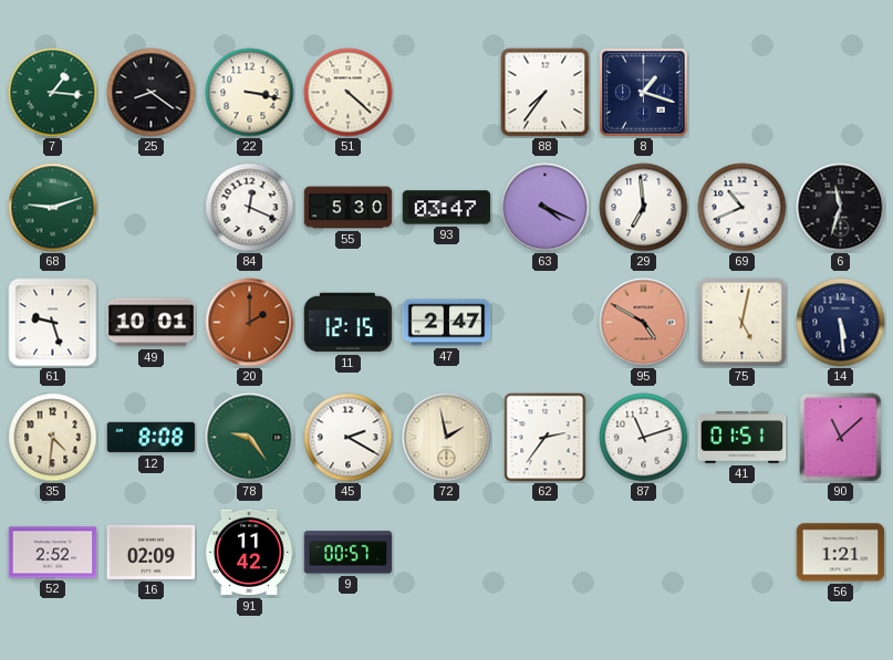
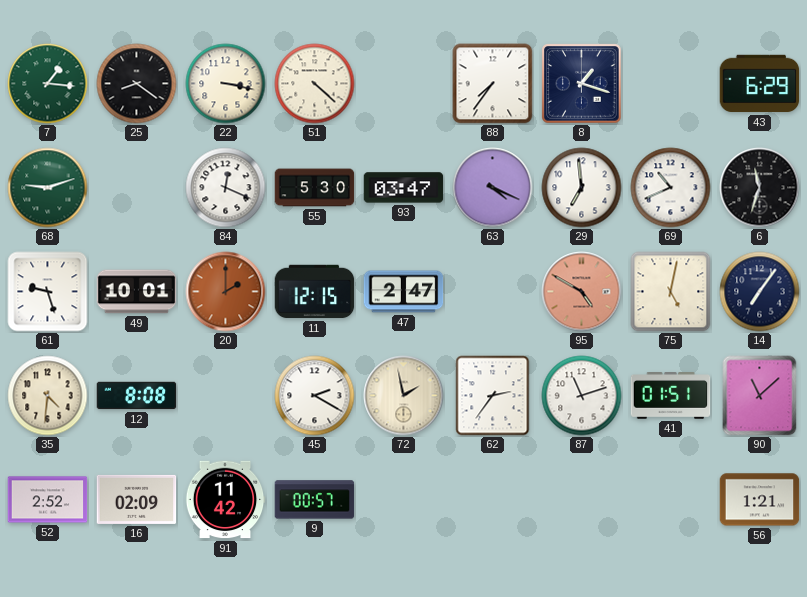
43: none -> 6:29 (760, 84)
14: 5:29 -> 7:06 (760, 292)
78: 9:24 -> none (250, 438)
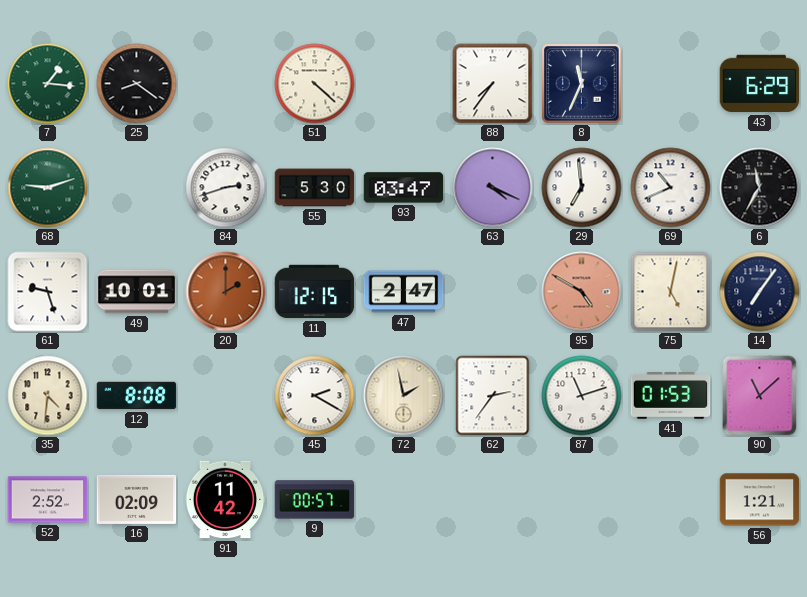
22: 3:17 -> none (226, 84)
8: 1:18 -> 11:34 (582, 84)
84: 12:19 -> 2:42 (226, 188)
6: 11:33 -> 11:35 (760, 188)
41: 01:51 -> 01:53 (671, 396)
